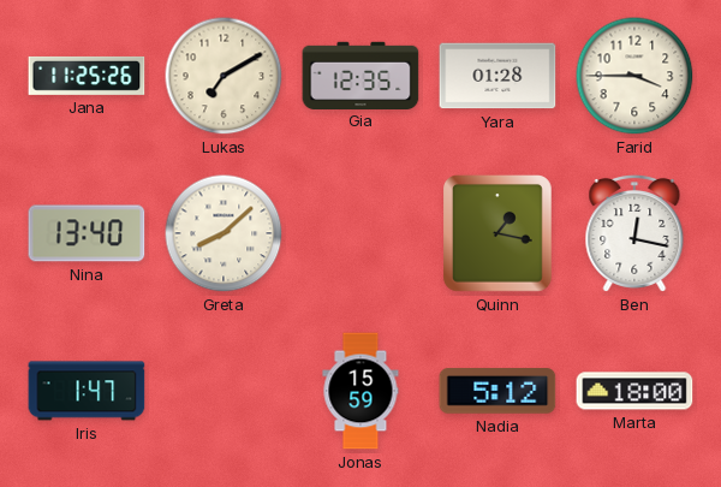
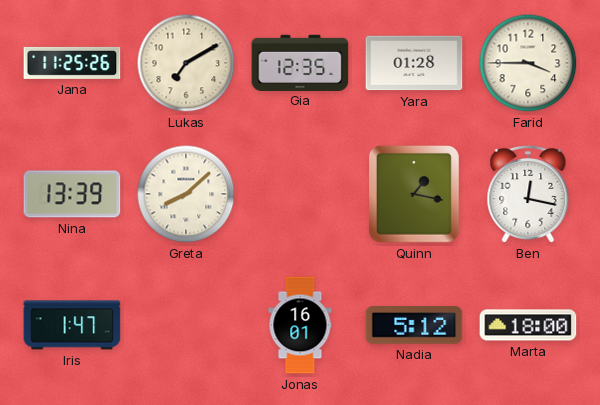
Nina: 13:40 -> 13:39 (72, 194)
Jonas: 15:59 -> 16:01 (300, 325)
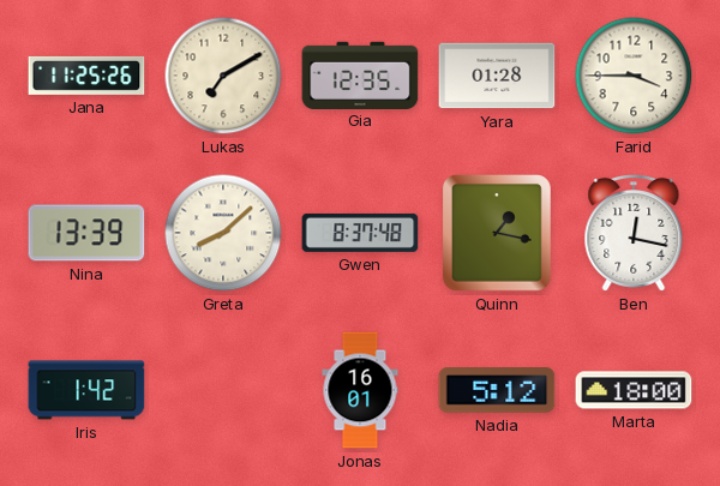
Gwen: none -> 8:37 (360, 233)
Iris: 1:47 -> 1:42 (86, 390)
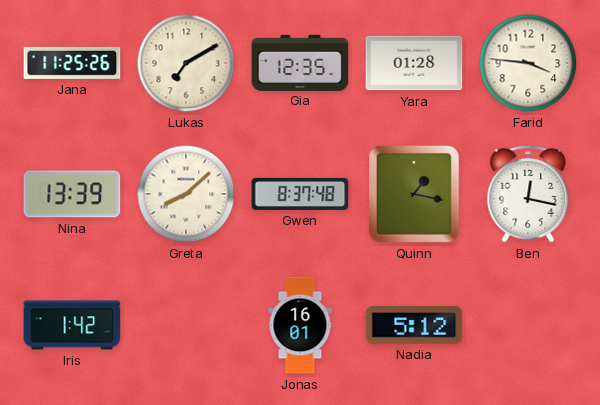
Farid: 3:45 -> 3:46 (528, 63)
Marta: 18:00 -> none (634, 390)
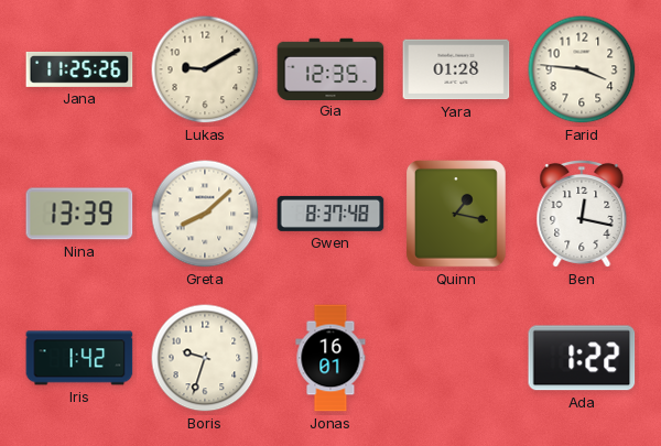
Lukas: 7:10 -> 9:10 (205, 69)
Boris: none -> 9:33 (205, 358)
Nadia: 5:12 -> none (414, 325)
Ada: none -> 1:22 (582, 358)
